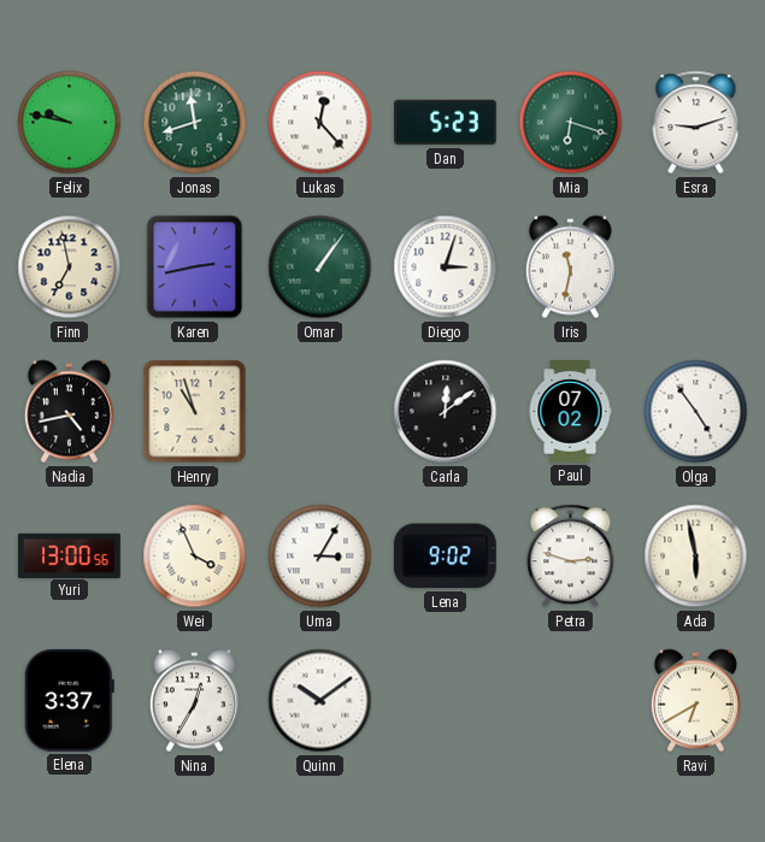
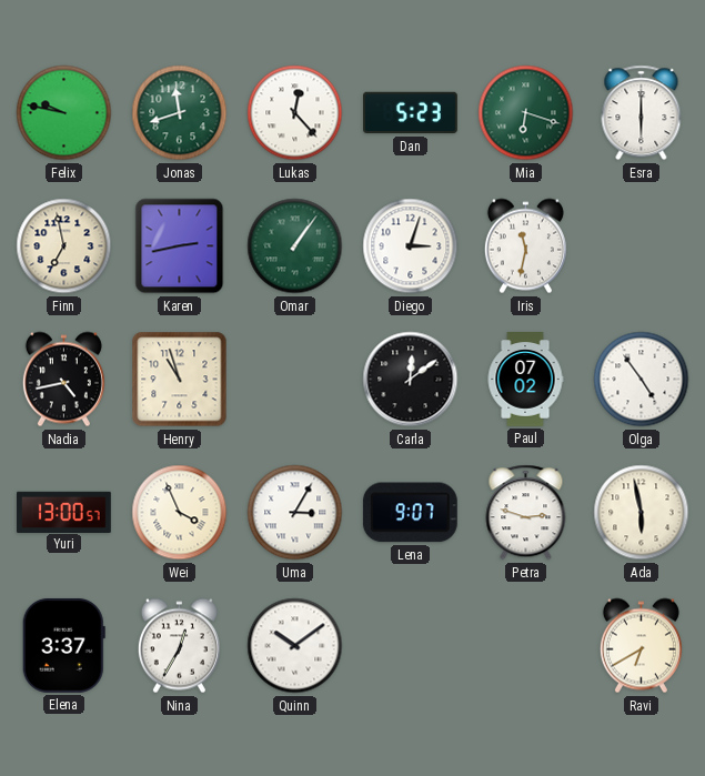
Esra: 9:12 -> 6:00 (642, 113)
Yuri: 13:00:56 -> 13:00:57 (64, 512)
Lena: 9:02 -> 9:07 (410, 513)
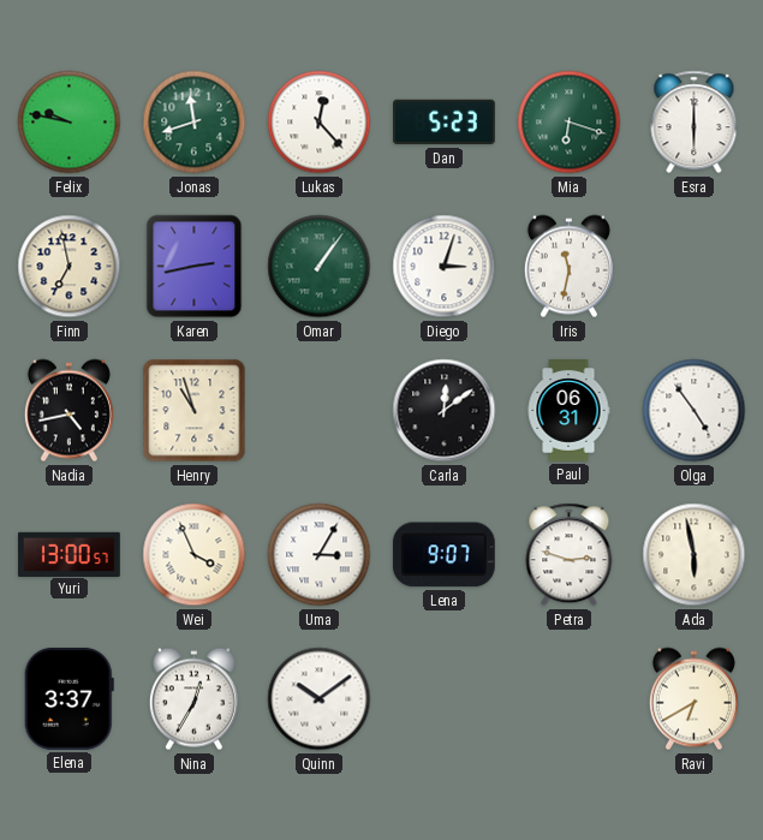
Paul: 07:02 -> 06:31 (568, 411)
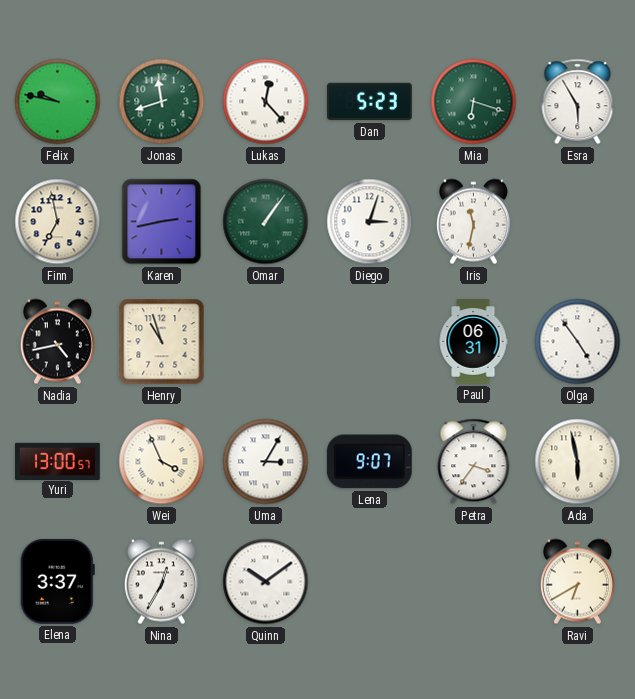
Esra: 6:00 -> 5:55 (578, 102)
Carla: 12:09 -> none (445, 411)
Petra: 2:48 -> 3:36 (474, 462)
